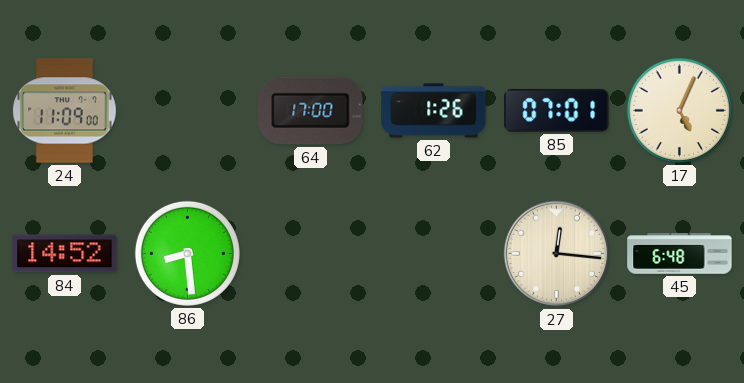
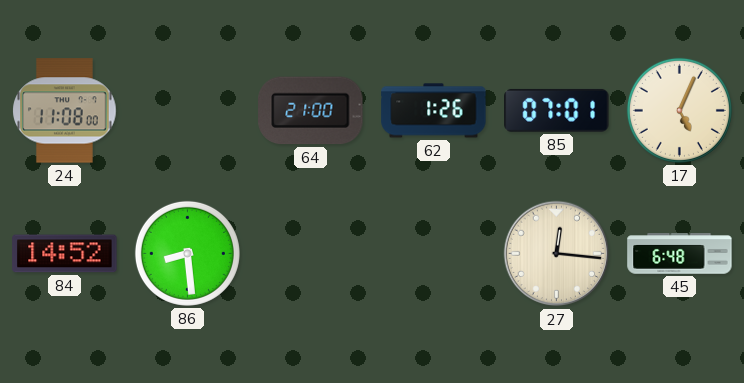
24: 11:09 -> 11:08 (65, 111)
64: 17:00 -> 21:00 (311, 111)
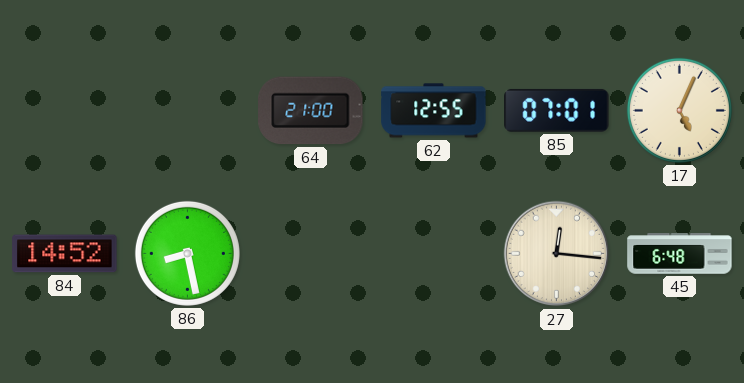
24: 11:08 -> none (65, 111)
62: 1:26 -> 12:55 (434, 111)
86: 8:29 -> 8:28 (187, 253)
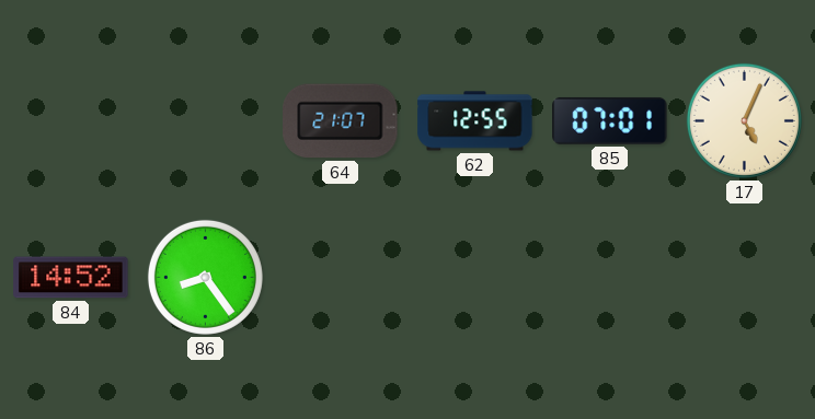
64: 21:00 -> 21:07 (341, 121)
86: 8:28 -> 8:24 (205, 277)
27: 12:16 -> none (557, 254)
45: 6:48 -> none (680, 254)
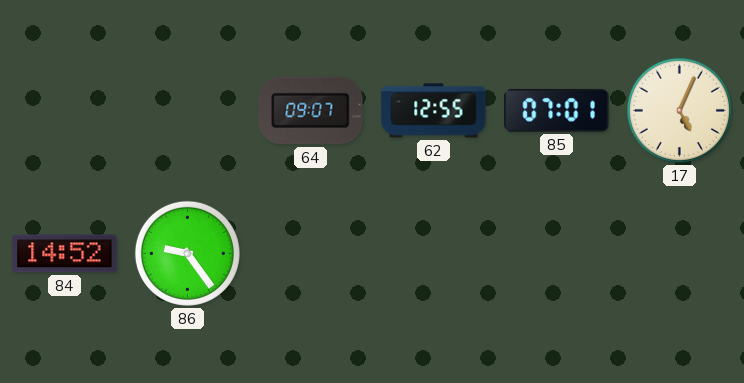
64: 21:07 -> 09:07 (311, 111)
86: 8:24 -> 9:24 (187, 253)
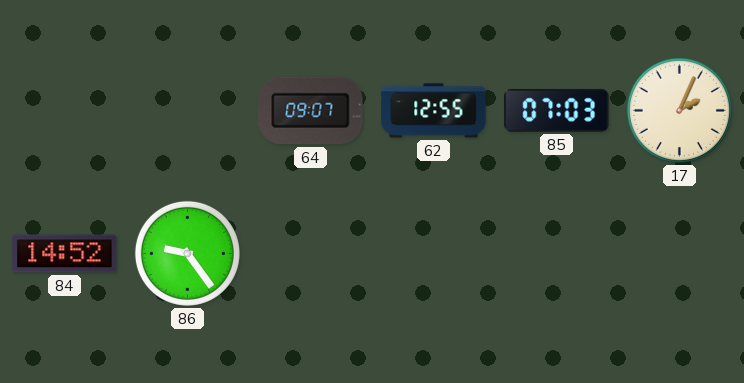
85: 07:01 -> 07:03 (557, 110)
17: 5:04 -> 2:04 (679, 110)
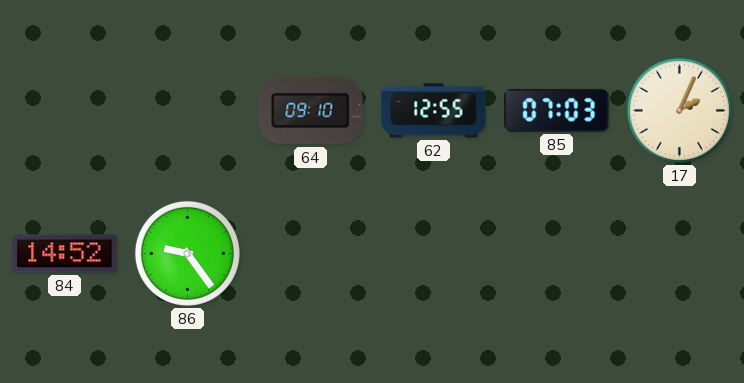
64: 09:07 -> 09:10 (311, 111)
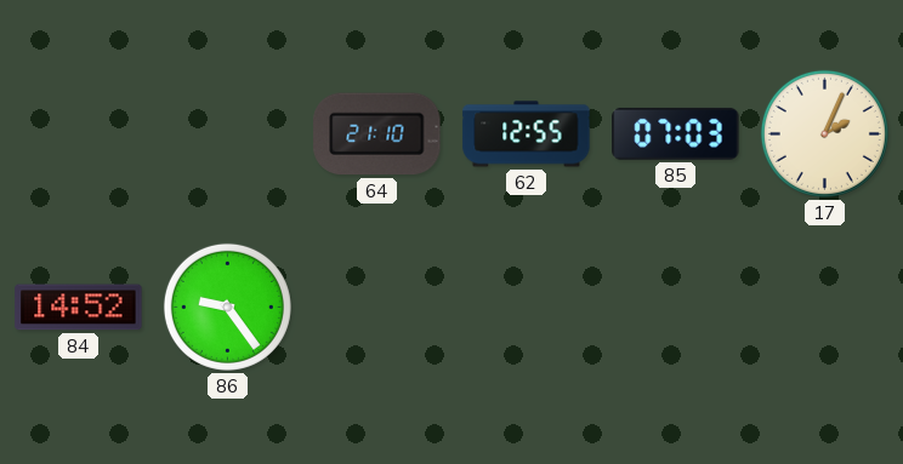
64: 09:10 -> 21:10 (377, 134)
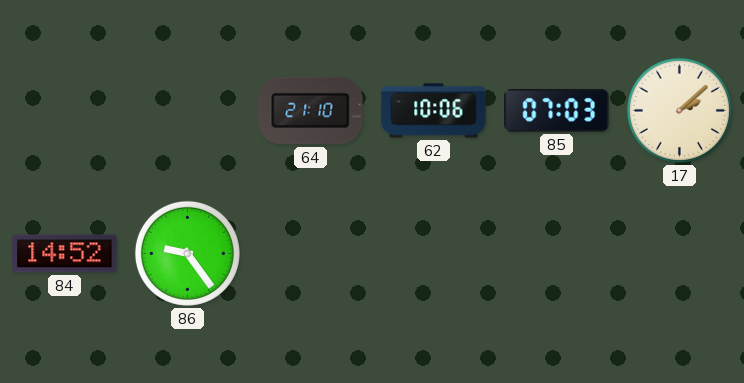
62: 12:55 -> 10:06 (434, 111)
17: 2:04 -> 2:08 (679, 110)
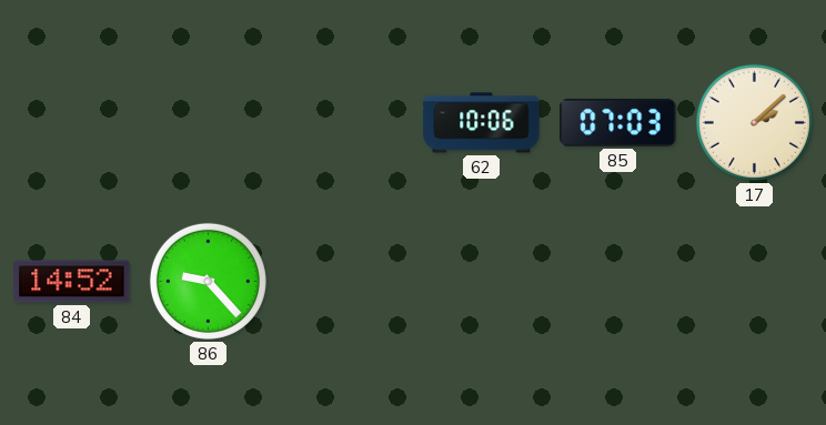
64: 21:10 -> none (311, 111)
86: 9:24 -> 9:23 (208, 281)
